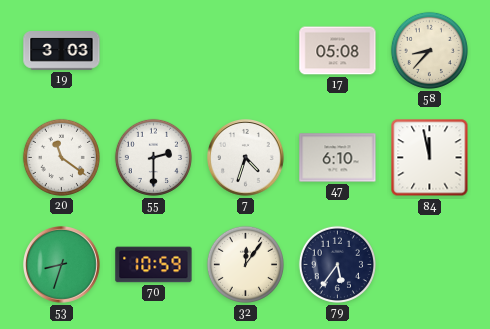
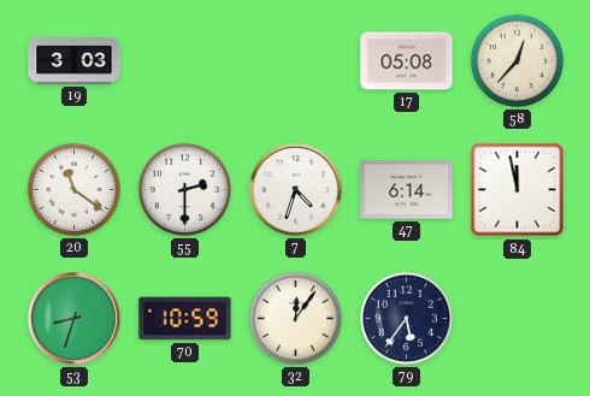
58: 8:37 -> 12:37 (517, 60)
47: 6:10 -> 6:14 (407, 190)
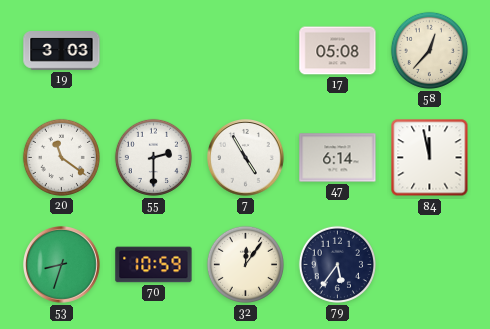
7: 4:33 -> 4:55 (246, 158)
